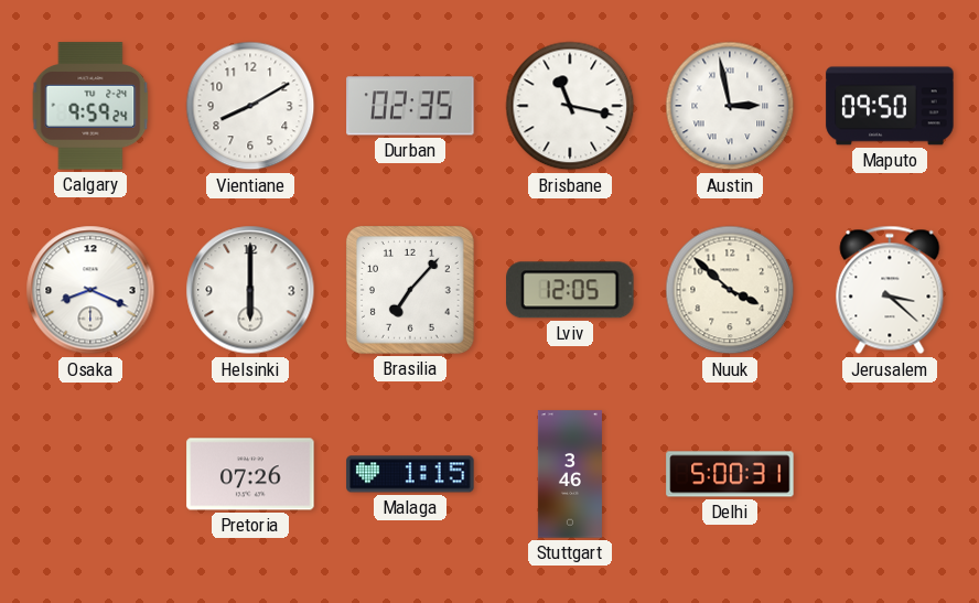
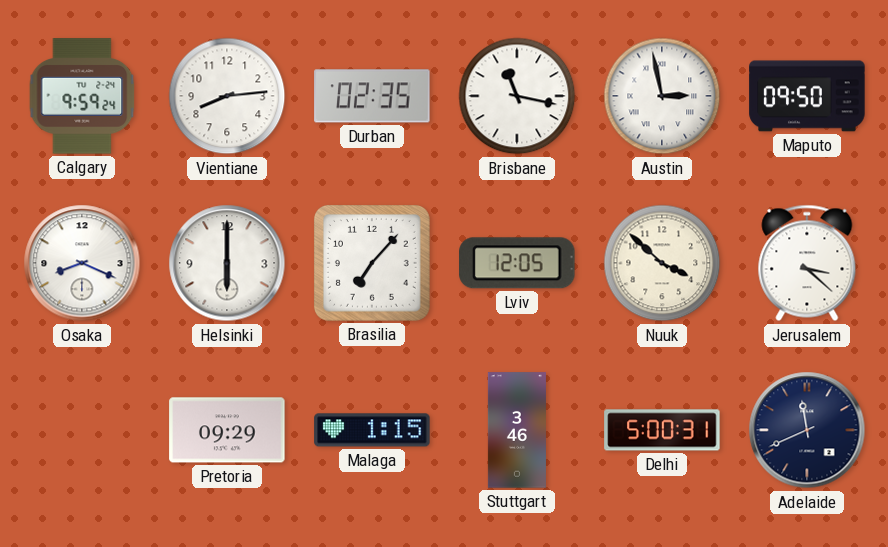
Vientiane: 8:10 -> 8:14 (227, 96)
Pretoria: 07:26 -> 09:29 (227, 430)
Adelaide: none -> 11:41 (807, 430)
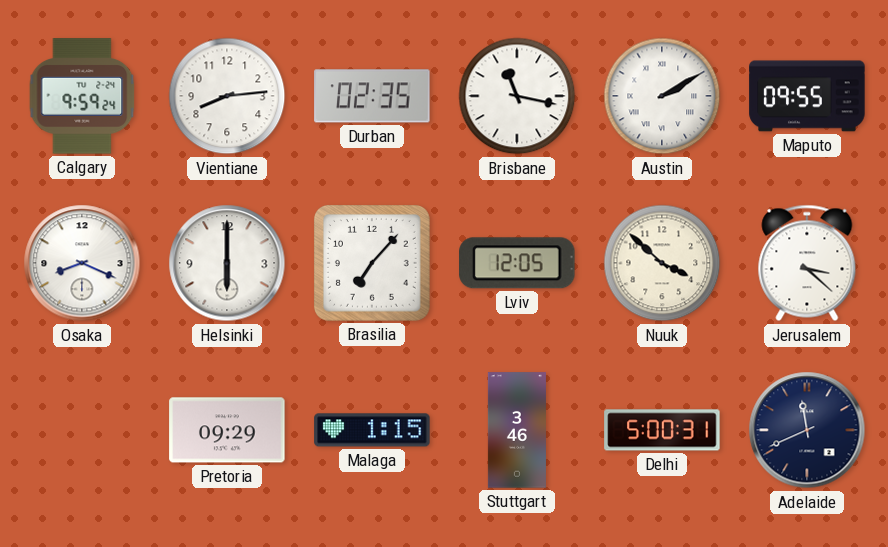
Austin: 2:58 -> 2:10 (662, 96)
Maputo: 09:50 -> 09:55 (807, 96)
